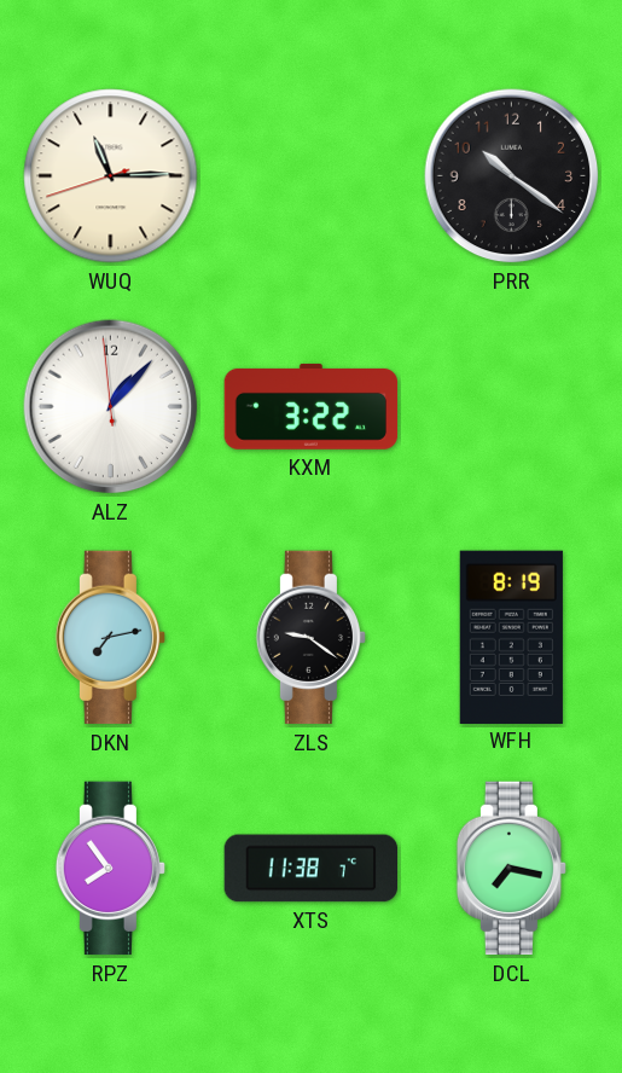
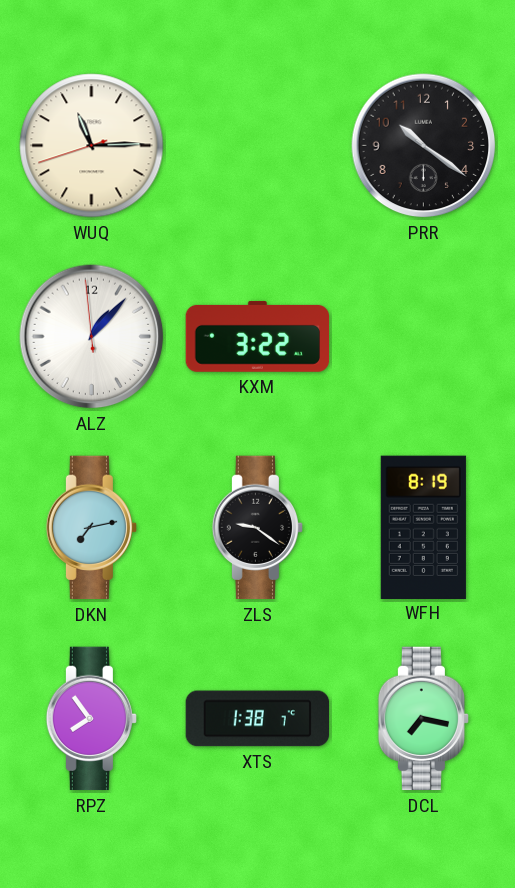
XTS: 11:38 -> 1:38 (258, 719)
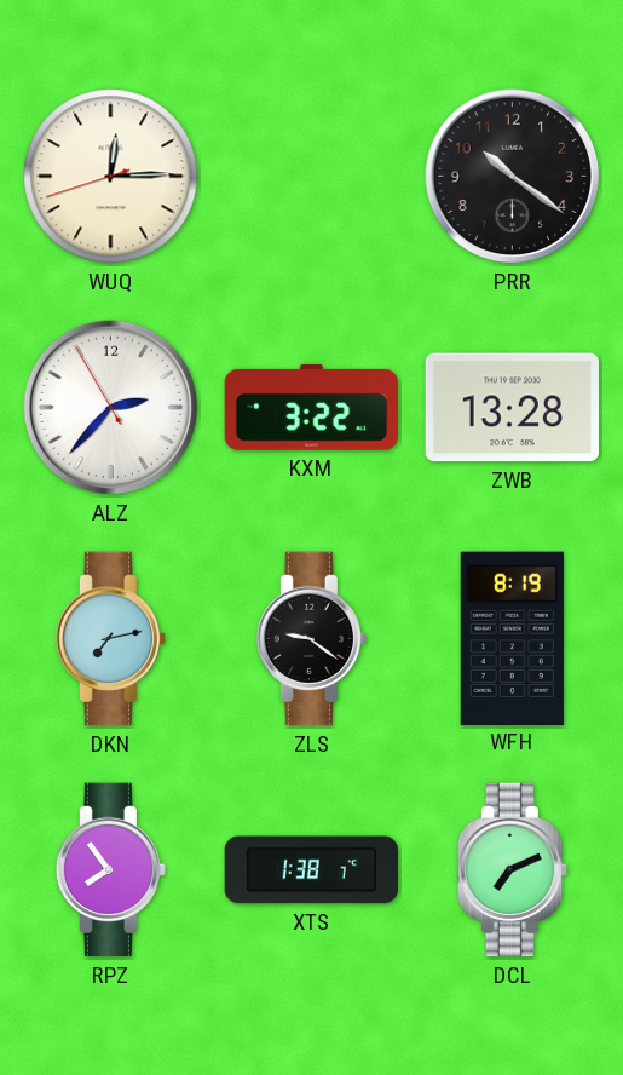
WUQ: 11:14 -> 12:14 (111, 177)
ALZ: 1:06 -> 2:36 (111, 408)
ZWB: none -> 13:28 (512, 408)
DCL: 7:17 -> 7:11 (512, 870)
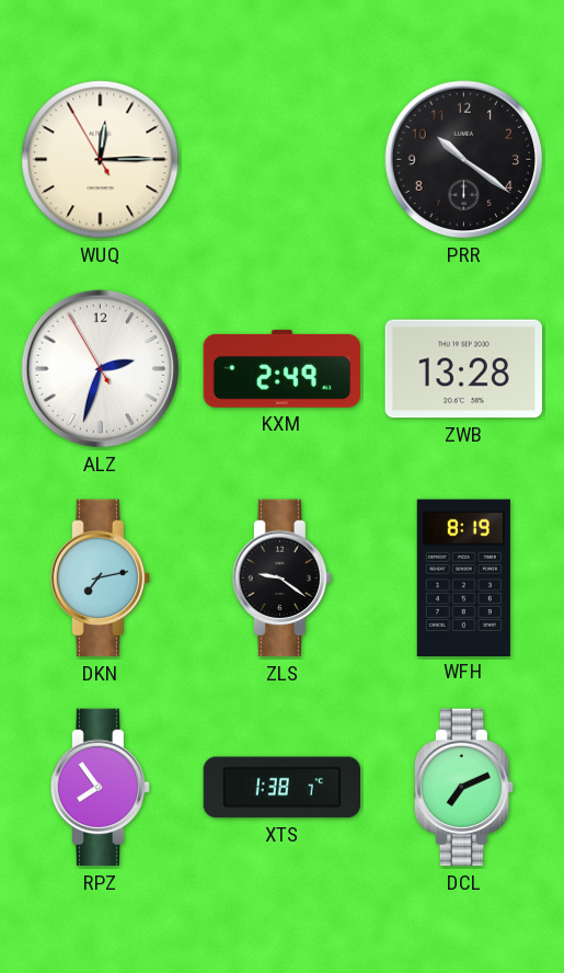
WUQ: 12:14:42 -> 12:14:55 (101, 160)
ALZ: 2:36 -> 2:32 (101, 369)
KXM: 3:22 -> 2:49 (283, 368)
